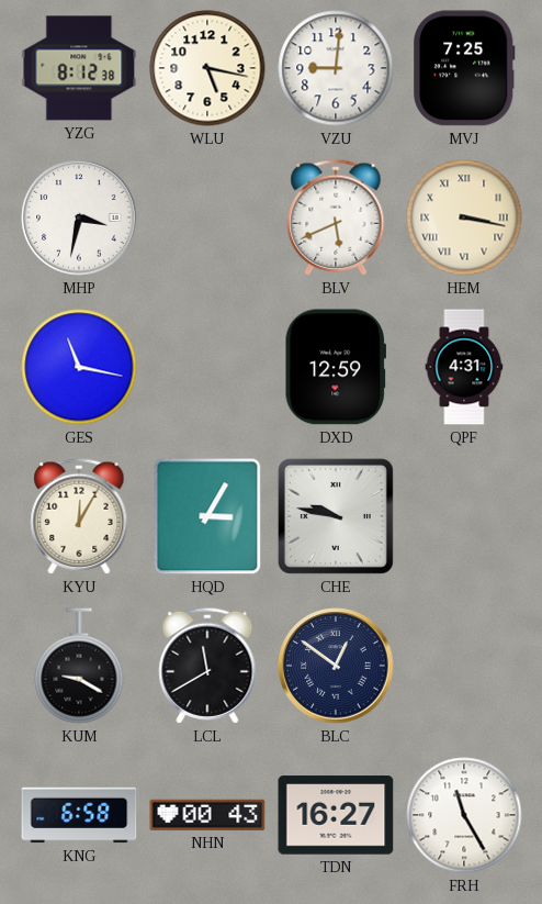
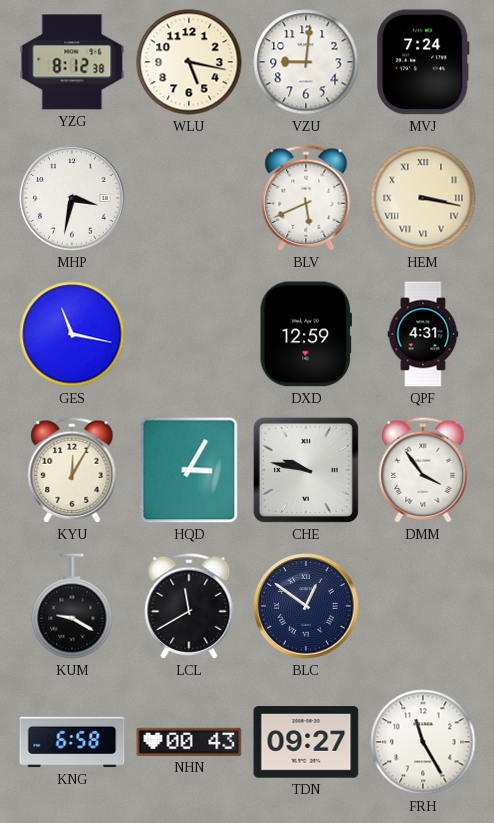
MVJ: 7:25 -> 7:24 (423, 62)
DMM: none -> 3:54 (423, 470)
TDN: 16:27 -> 09:27 (306, 742)
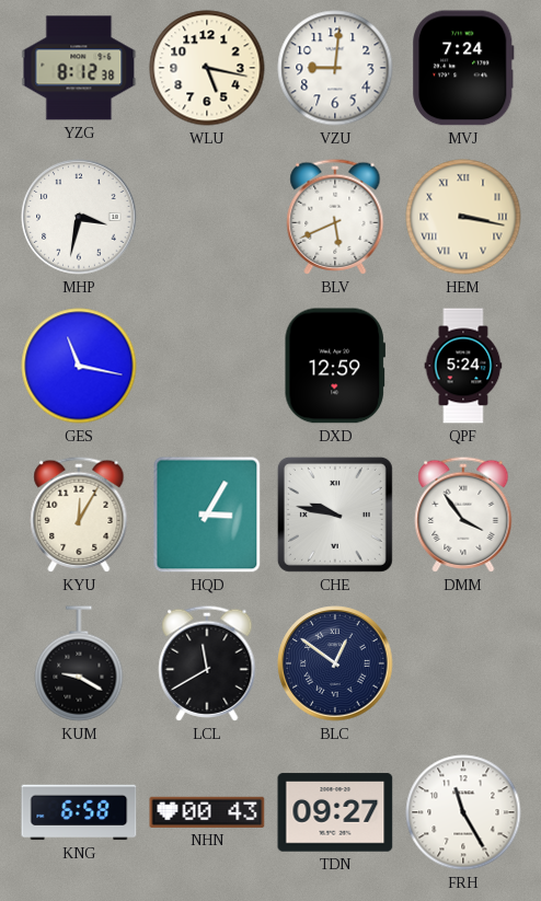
QPF: 4:31 -> 5:24 (463, 366)
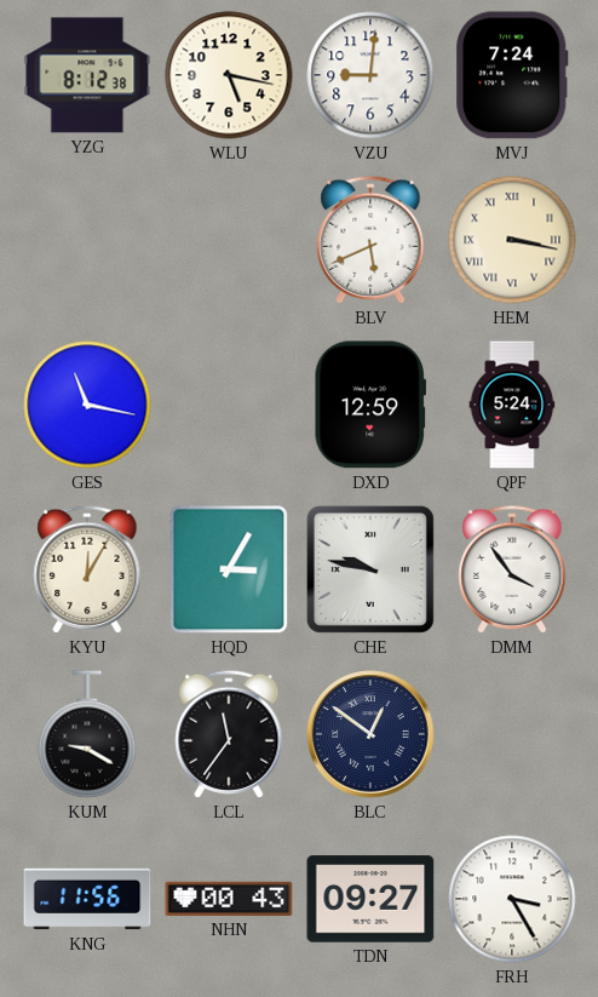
MHP: 3:32 -> none (79, 217)
LCL: 11:40 -> 11:36 (229, 734)
KNG: 6:58 -> 11:56 (87, 899)
FRH: 11:25 -> 3:25 (512, 899)
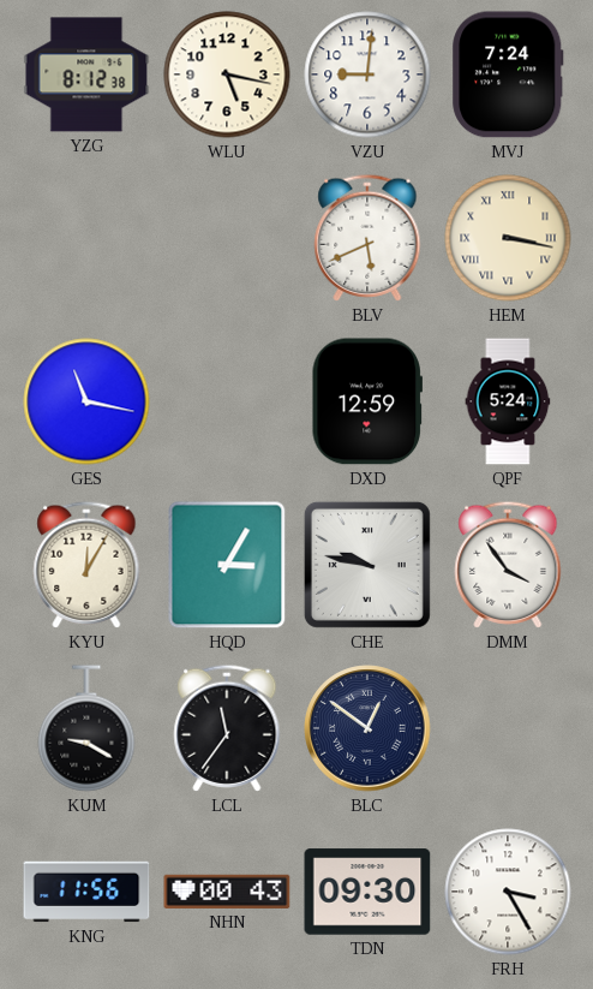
TDN: 09:27 -> 09:30 (367, 892)
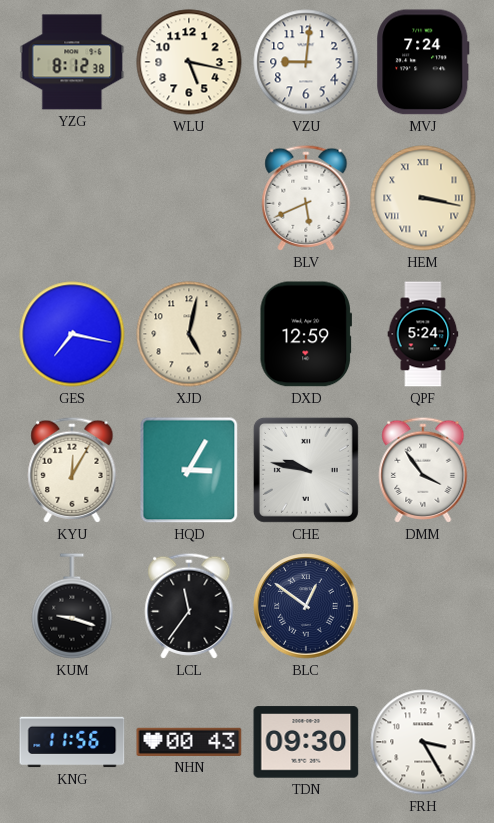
GES: 11:17 -> 7:17 (72, 334)
XJD: none -> 5:02 (189, 334)
KUM: 9:20 -> 9:18 (72, 606)
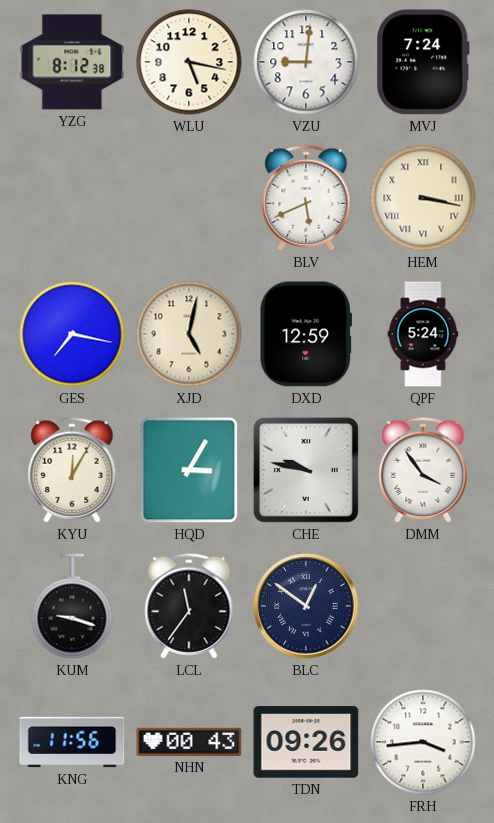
TDN: 09:30 -> 09:26 (306, 742)
FRH: 3:25 -> 3:44 (423, 742)
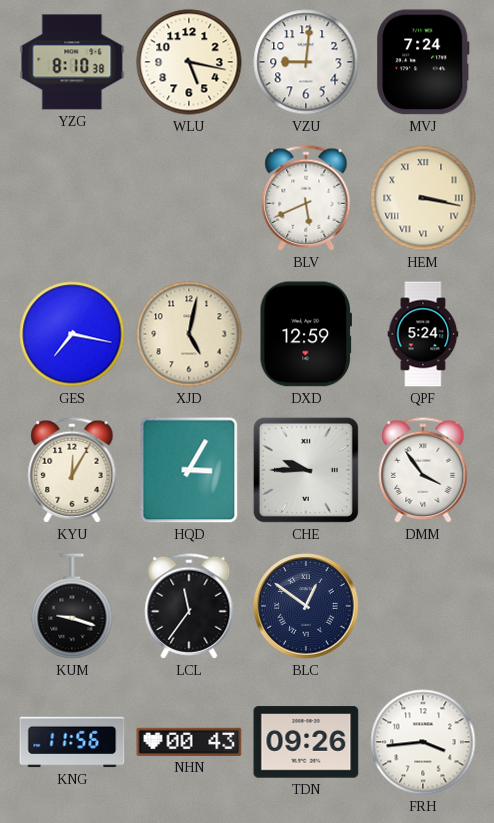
YZG: 8:12 -> 8:10 (72, 62)
CHE: 9:47 -> 9:45 (306, 470)
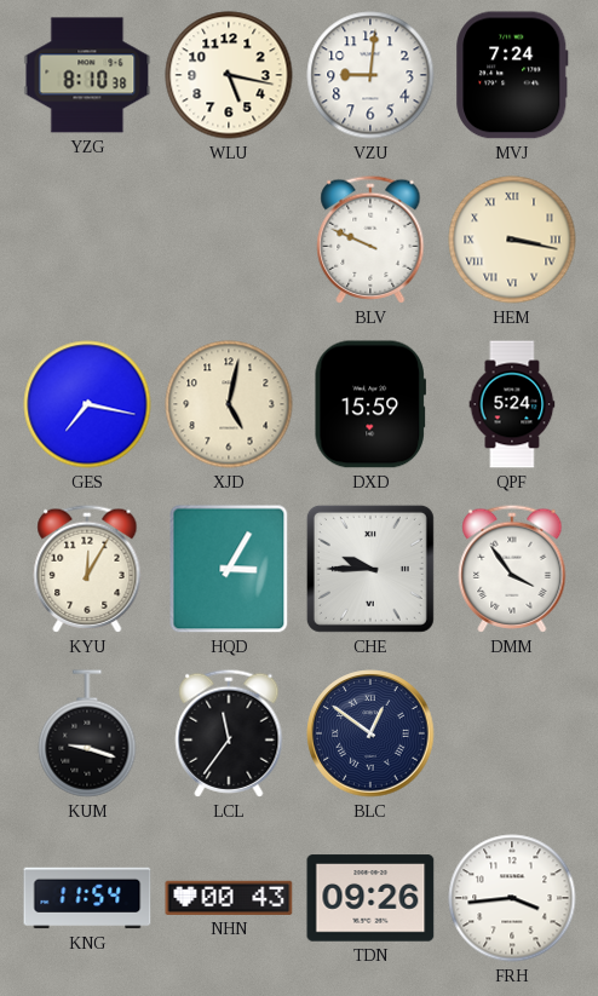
BLV: 5:41 -> 9:49 (370, 240)
DXD: 12:59 -> 15:59 (369, 404)
KNG: 11:56 -> 11:54 (87, 898)
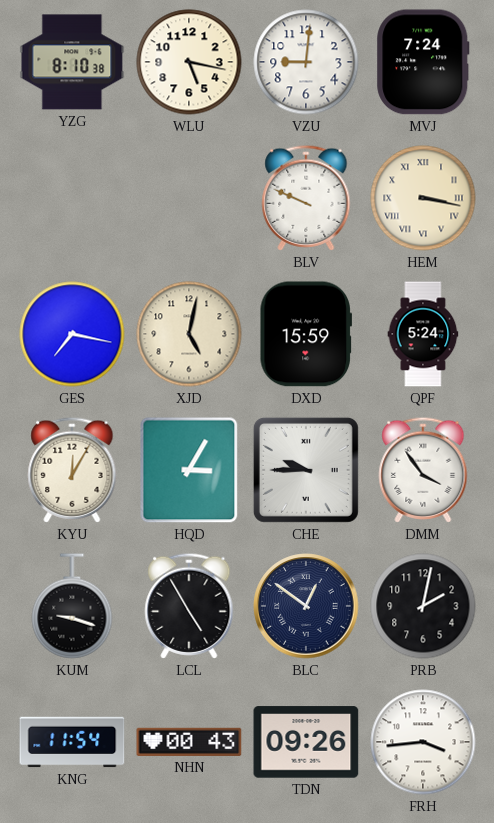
LCL: 11:36 -> 4:55 (189, 606)
PRB: none -> 2:02 (423, 606)
